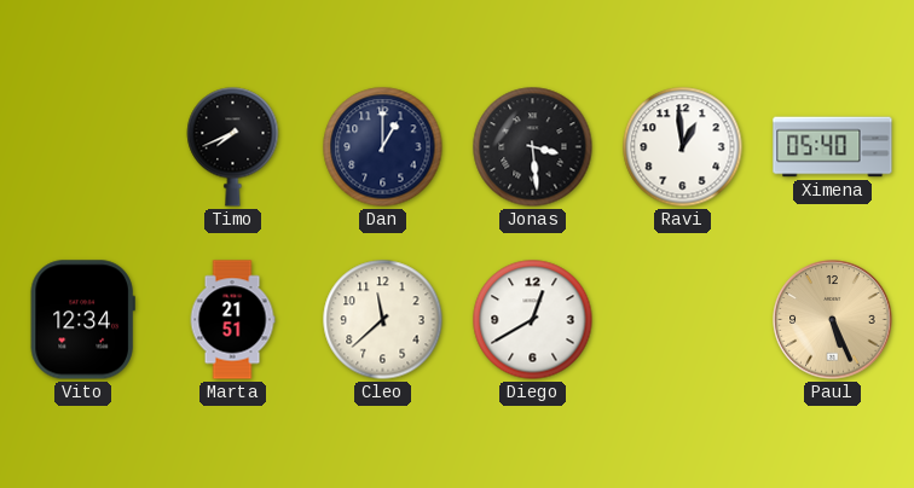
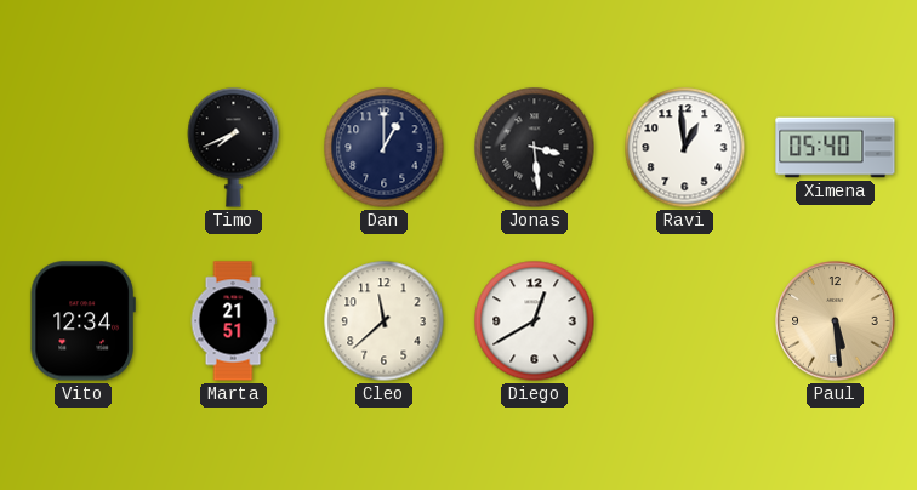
Paul: 5:26 -> 5:29 (836, 321)
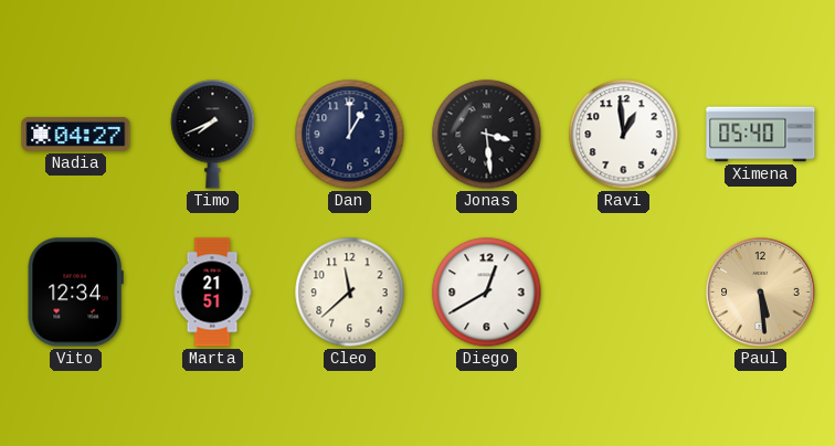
Nadia: none -> 04:27 (76, 134)
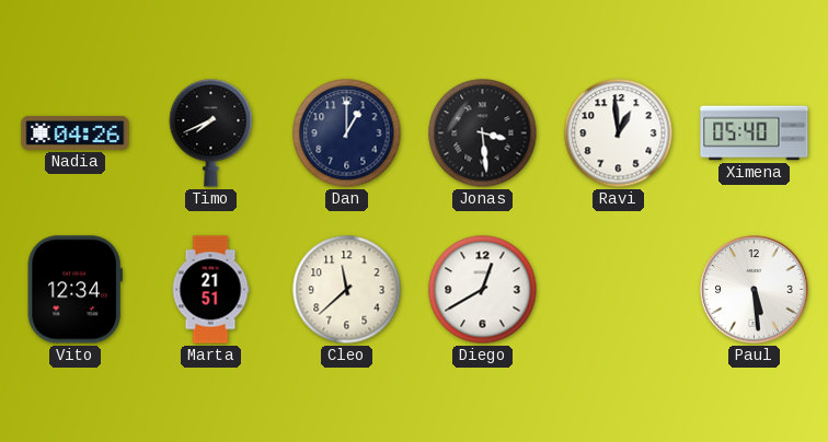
Nadia: 04:27 -> 04:26 (76, 132)
Paul dial: champagne -> white (755, 290)
